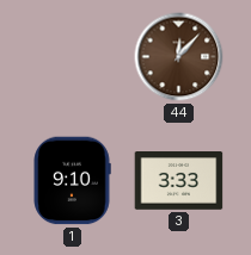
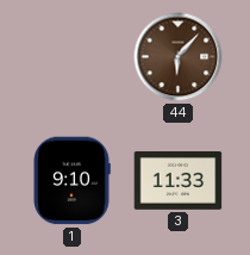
44: 12:07 -> 6:07 (179, 57)
3: 3:33 -> 11:33 (179, 181)
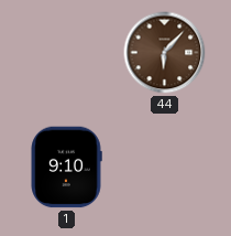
3: 11:33 -> none (179, 181)
